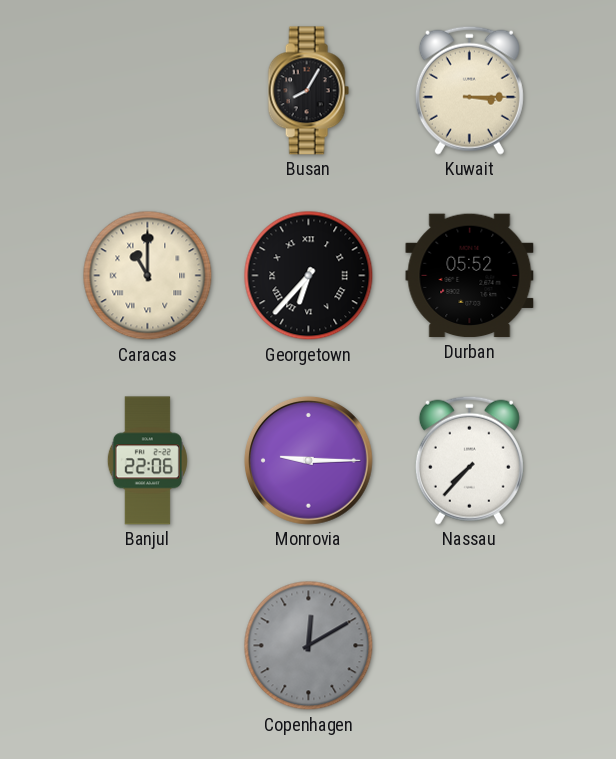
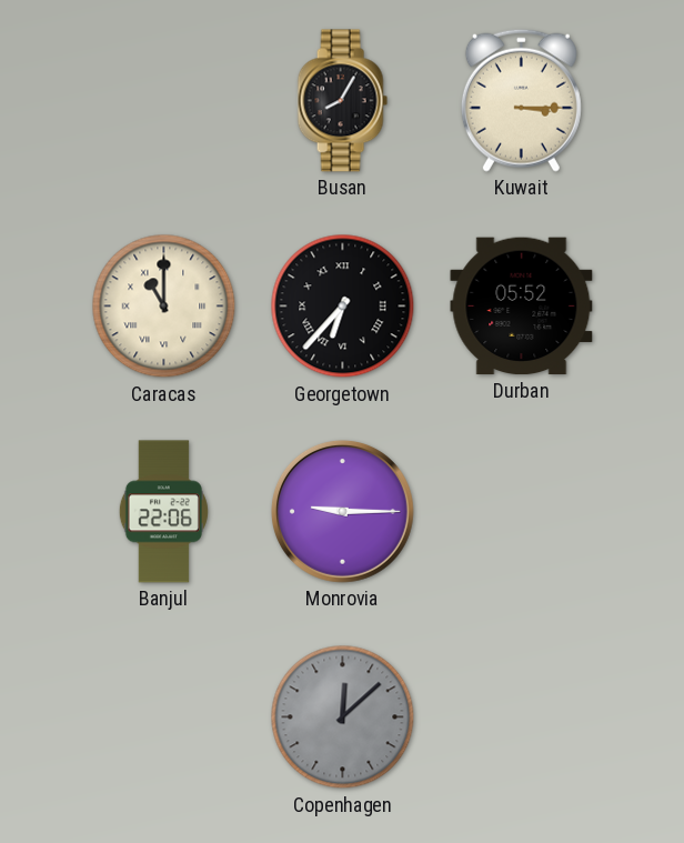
Nassau: 7:37 -> none (469, 460)
Copenhagen: 12:10 -> 12:08 (343, 717)
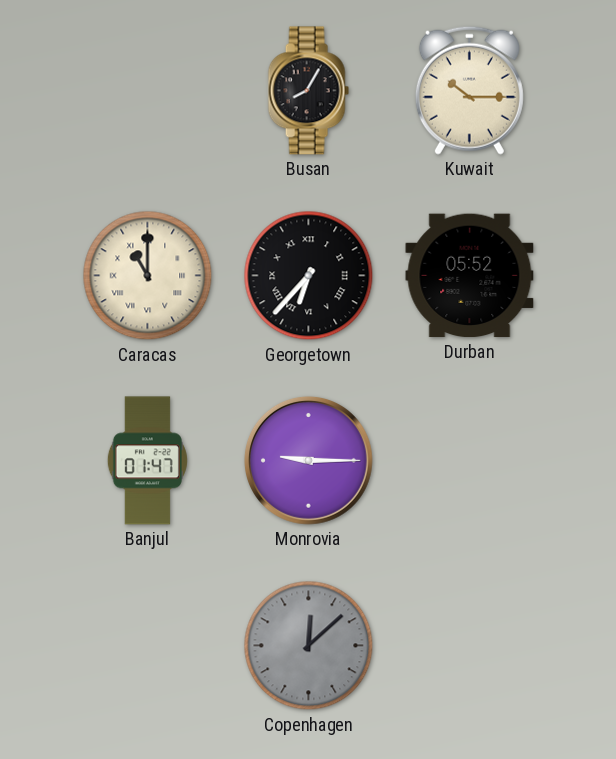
Kuwait: 3:15 -> 10:15 (469, 90)
Banjul: 22:06 -> 01:47 (147, 461)
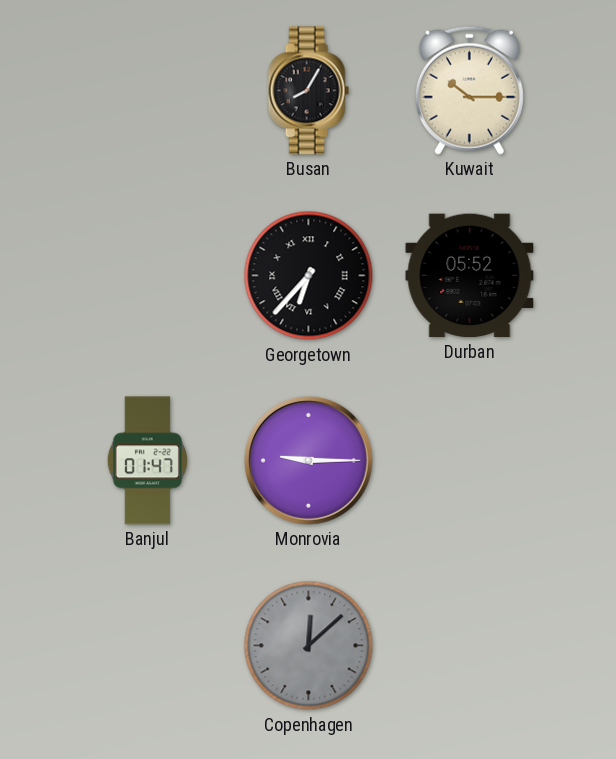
Caracas: 11:00 -> none (148, 276)
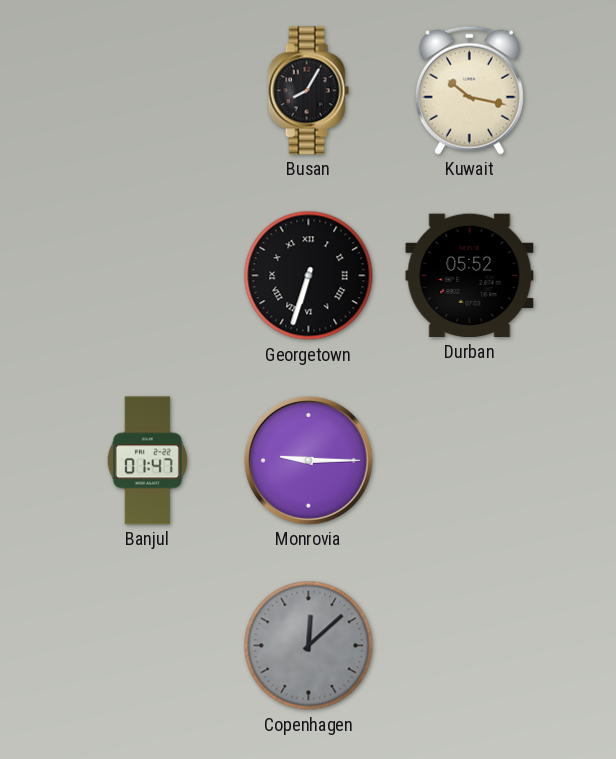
Kuwait: 10:15 -> 10:17 (469, 90)
Georgetown: 6:37 -> 6:33 (309, 276)
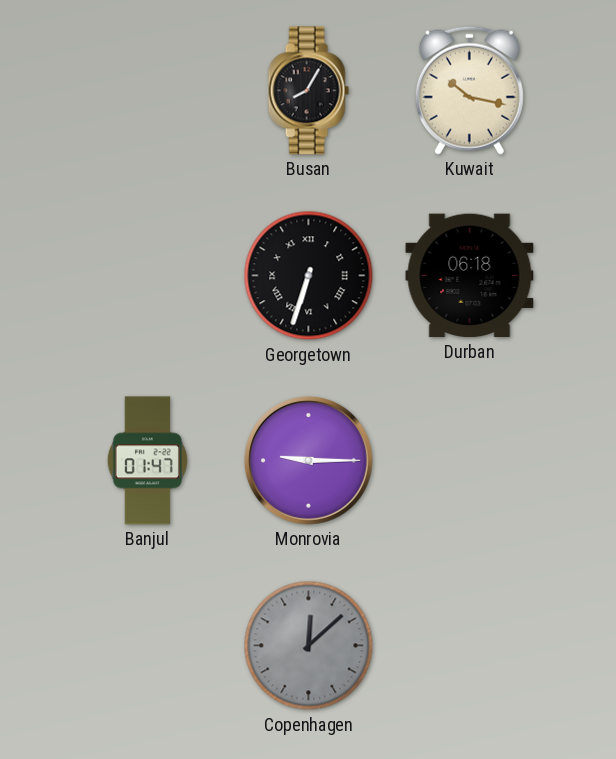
Durban: 05:52 -> 06:18 (470, 276)
